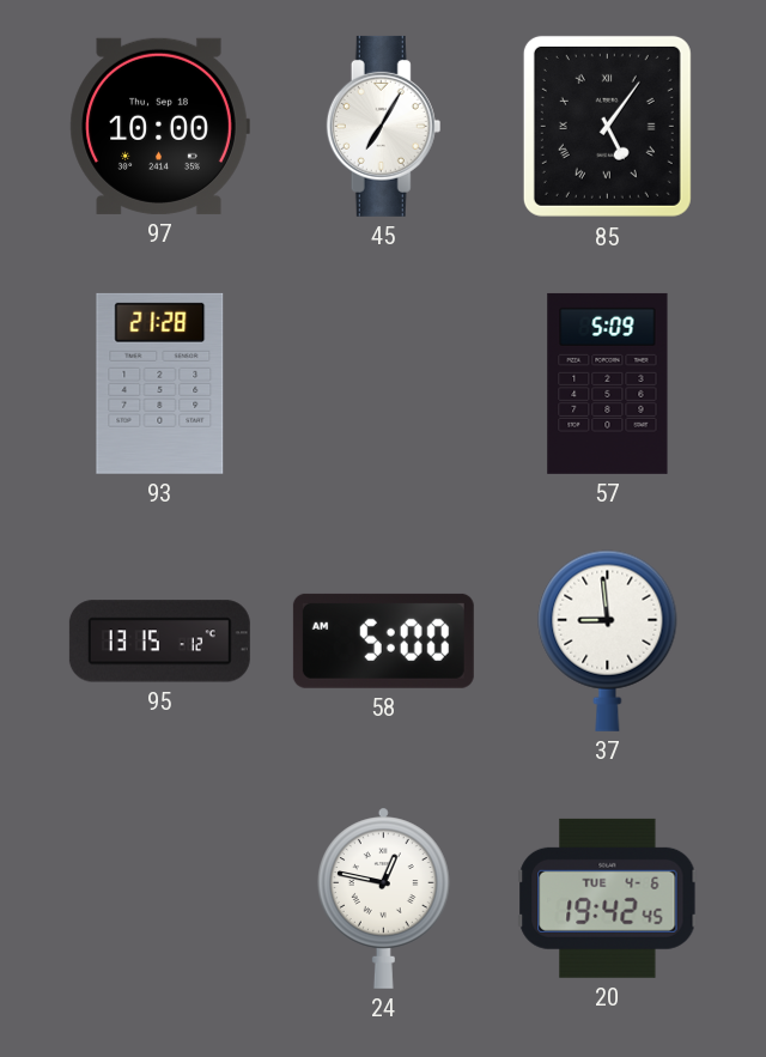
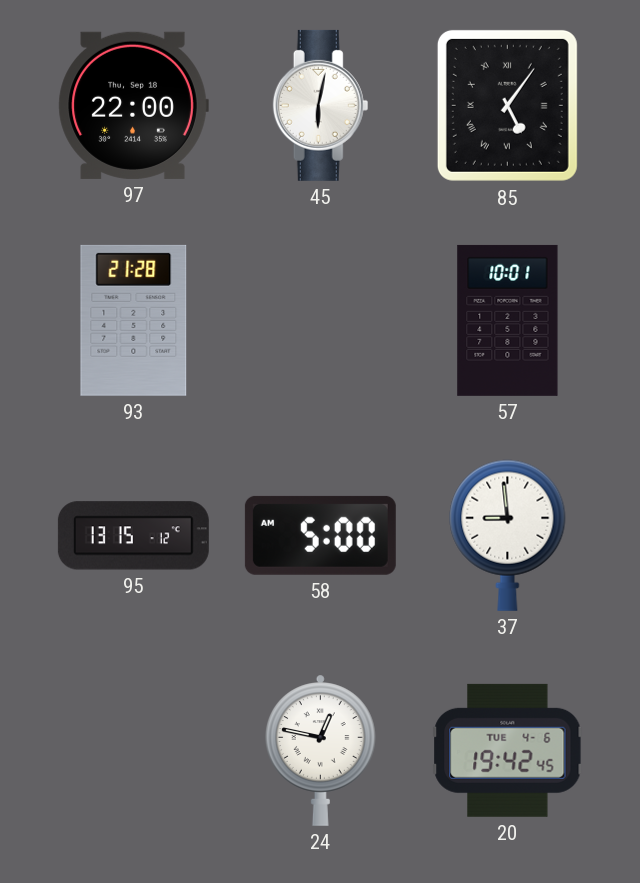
97: 10:00 -> 22:00 (133, 105)
45: 7:05 -> 6:02 (321, 105)
57: 5:09 -> 10:01 (508, 320)
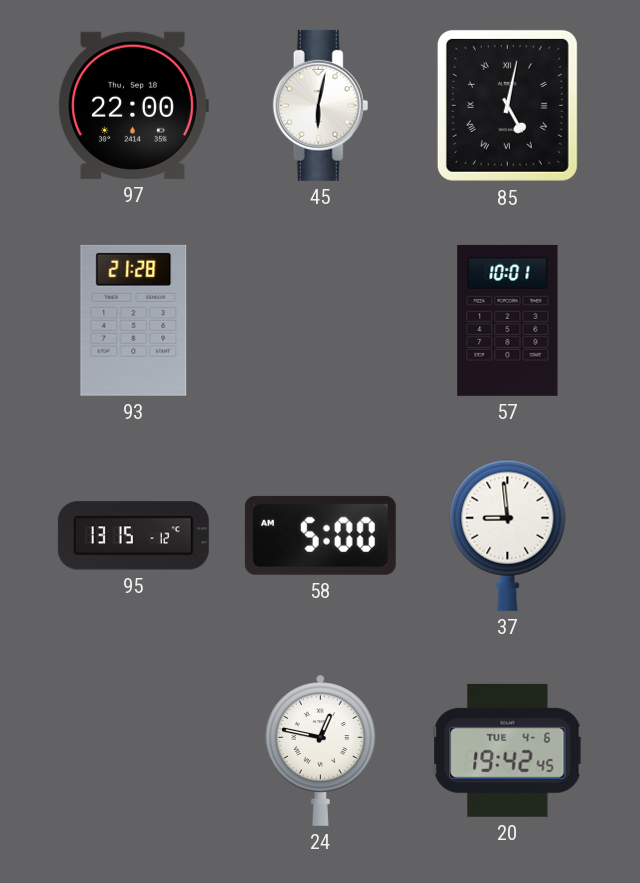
85: 5:06 -> 5:02 (507, 105)
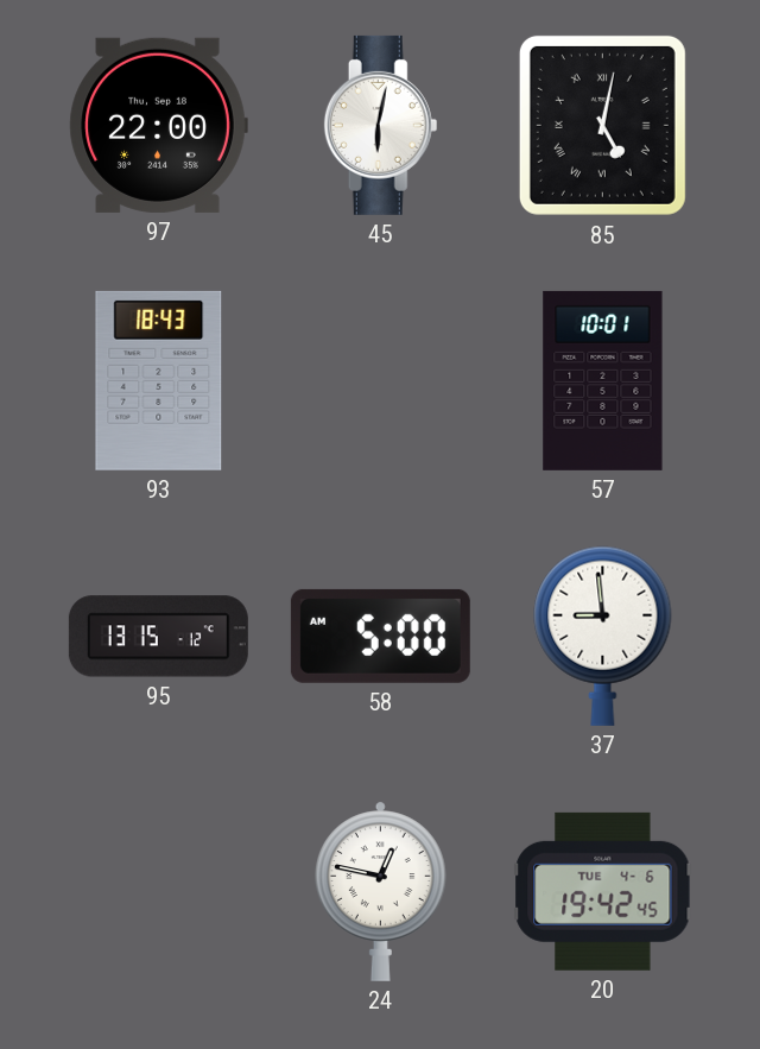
93: 21:28 -> 18:43 (159, 380)
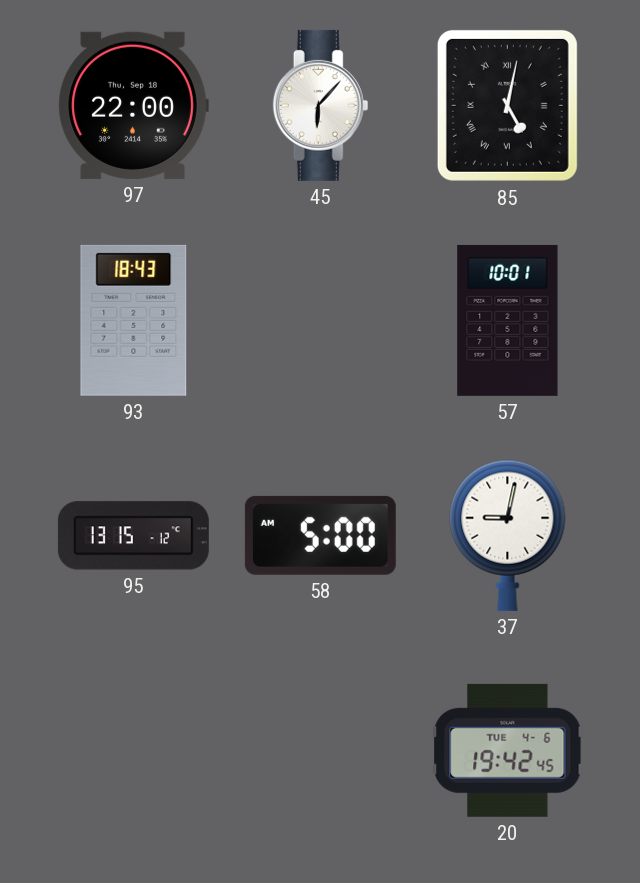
45: 6:02 -> 6:07 (321, 105)
37: 8:59 -> 9:02 (508, 535)
24: 12:47 -> none (380, 891)
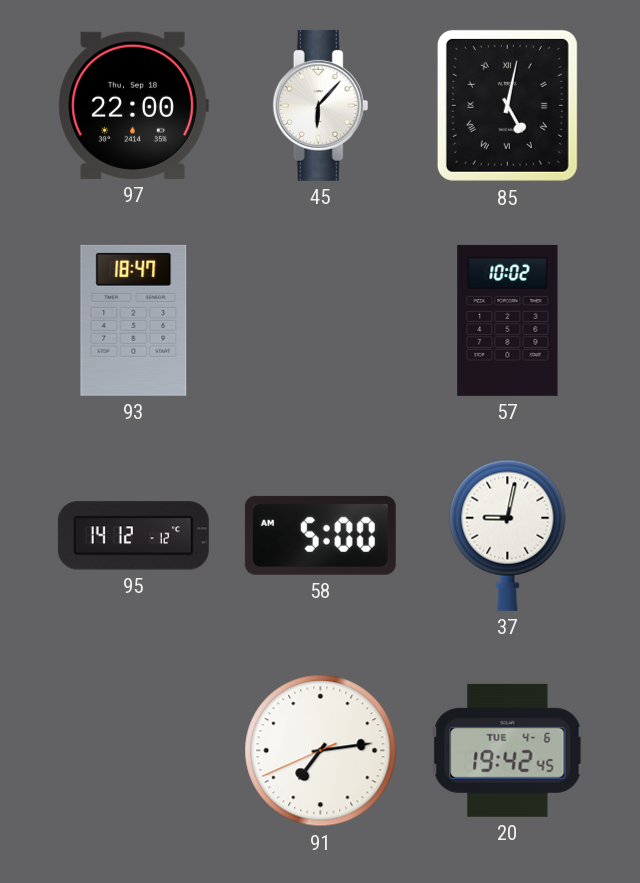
93: 18:43 -> 18:47 (134, 320)
57: 10:01 -> 10:02 (508, 320)
95: 13:15 -> 14:12 (133, 536)
91: none -> 7:13 (321, 751)
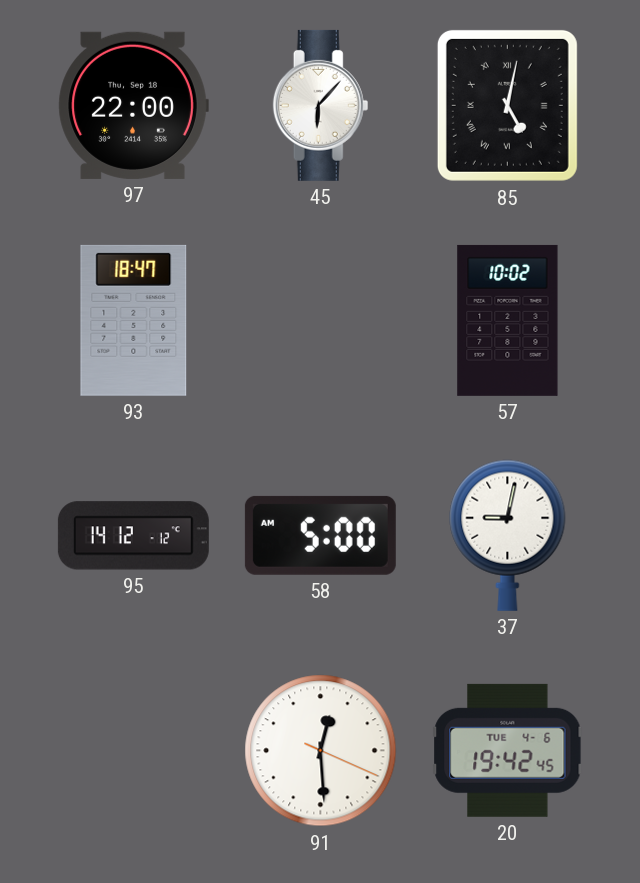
91: 7:13 -> 12:29 (321, 751)
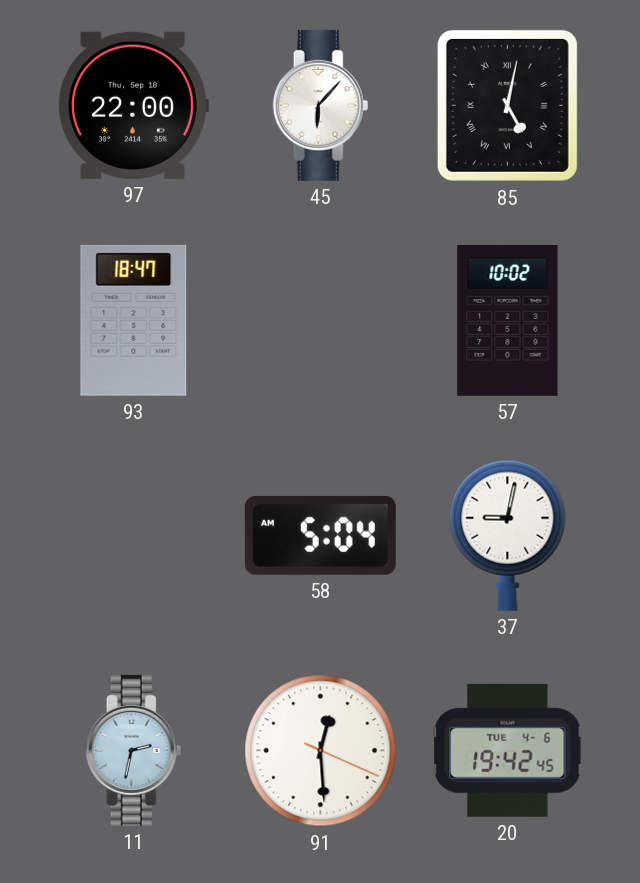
95: 14:12 -> none (133, 536)
58: 5:00 -> 5:04 (320, 535)
11: none -> 2:32 (134, 750)
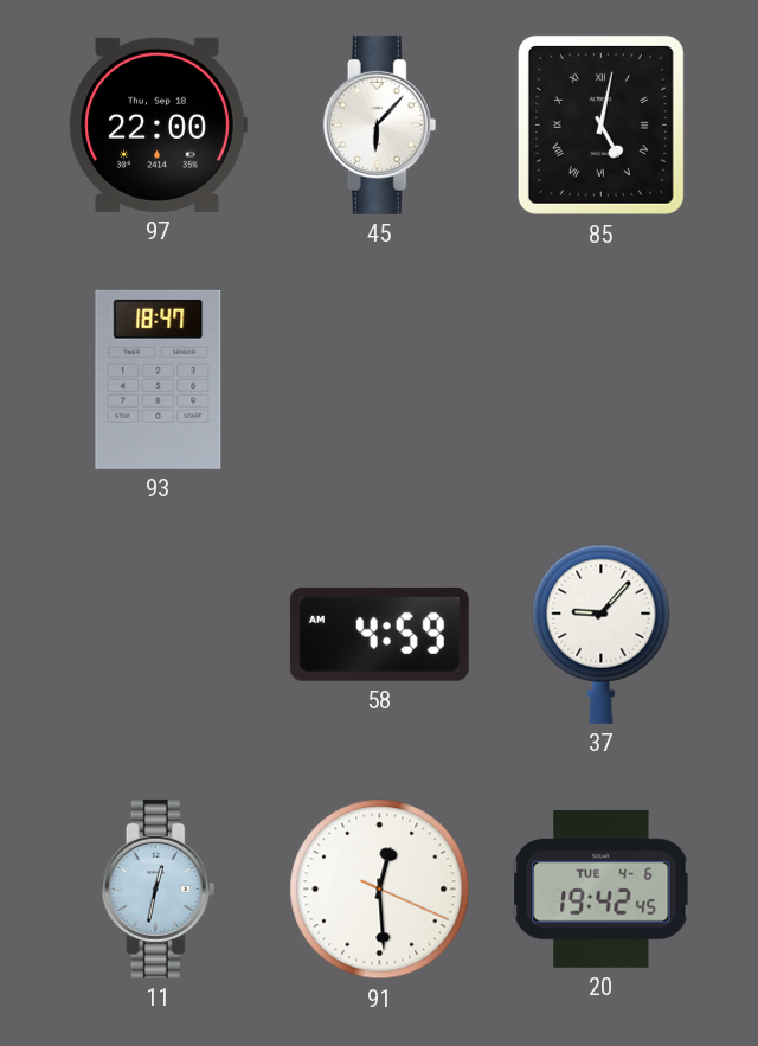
57: 10:02 -> none (508, 320)
58: 5:04 -> 4:59 (379, 634)
37: 9:02 -> 9:07 (602, 634)
11: 2:32 -> 12:32 (159, 888)
